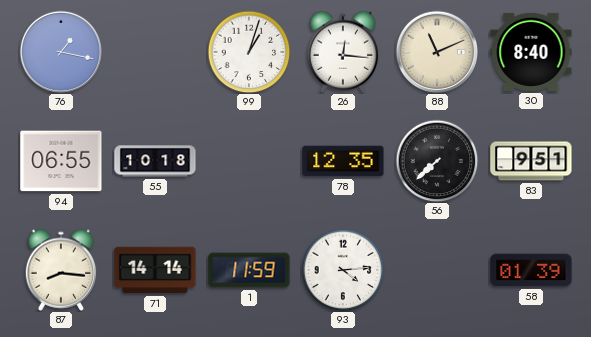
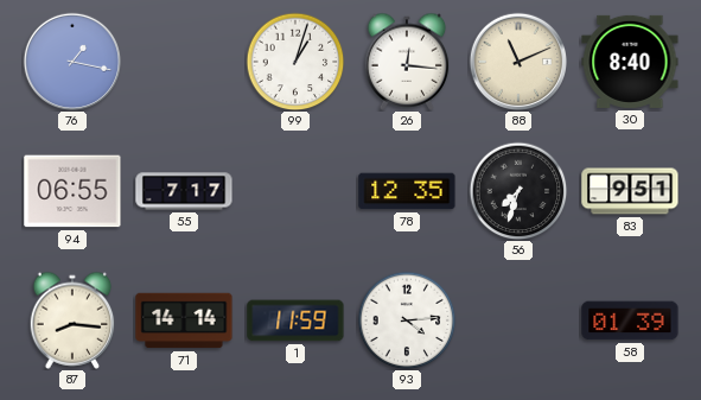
55: 10:18 -> 7:17 (184, 191)
56: 7:38 -> 7:33 (518, 191)
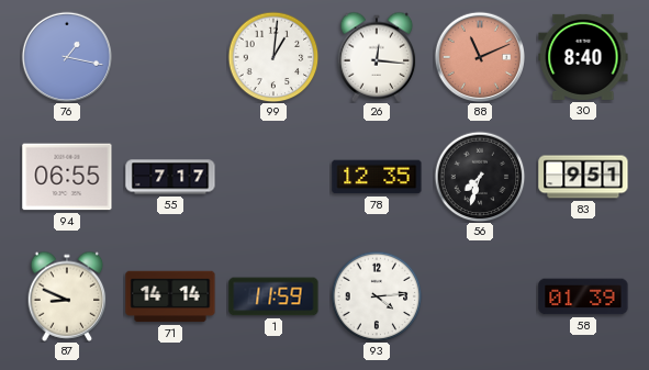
99: 1:03 -> 1:01 (273, 57)
88 dial: cream -> salmon (479, 56)
87: 8:16 -> 8:49 (67, 296)
